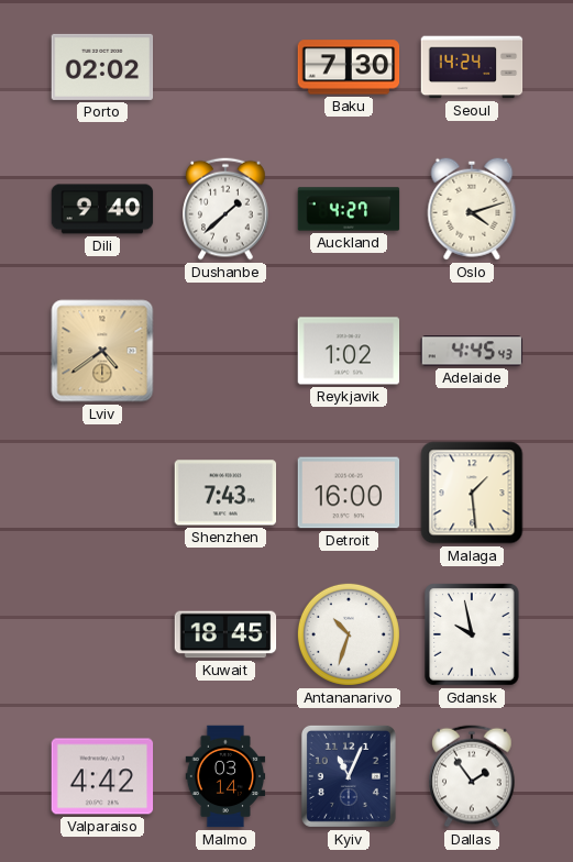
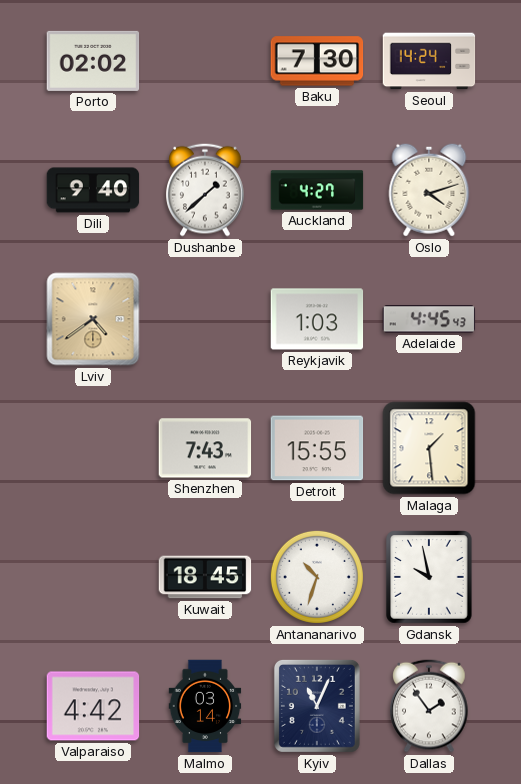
Reykjavik: 1:02 -> 1:03 (317, 319)
Detroit: 16:00 -> 15:55 (317, 448)
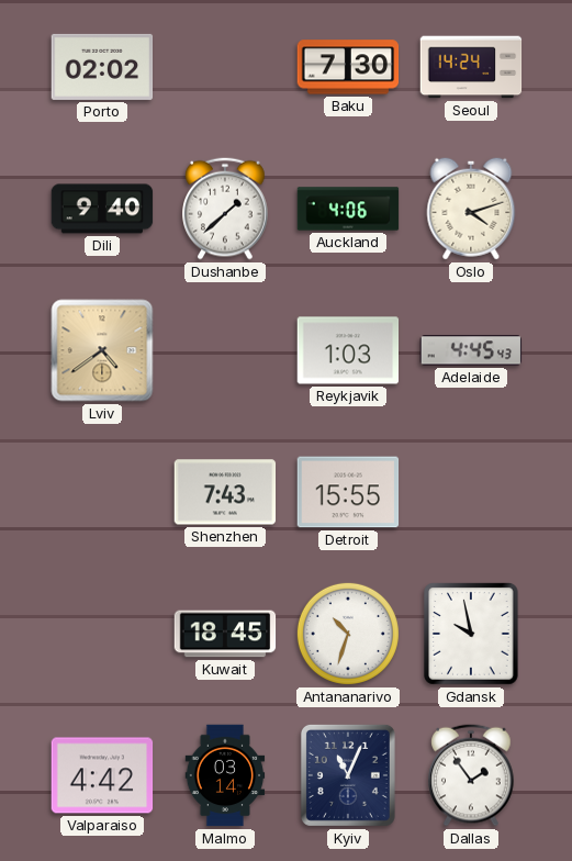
Auckland: 4:27 -> 4:06 (348, 209)
Malaga: 1:29 -> none (429, 448)
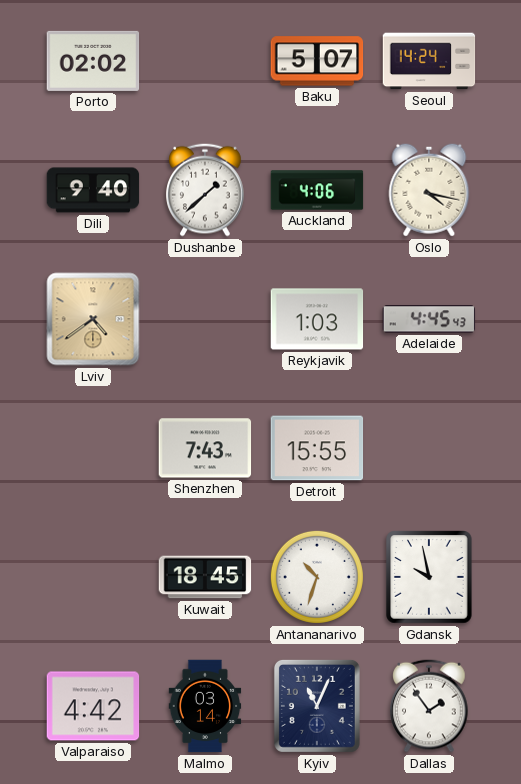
Baku: 7:30 -> 5:07 (317, 61)
Oslo: 4:12 -> 4:17 (429, 190)
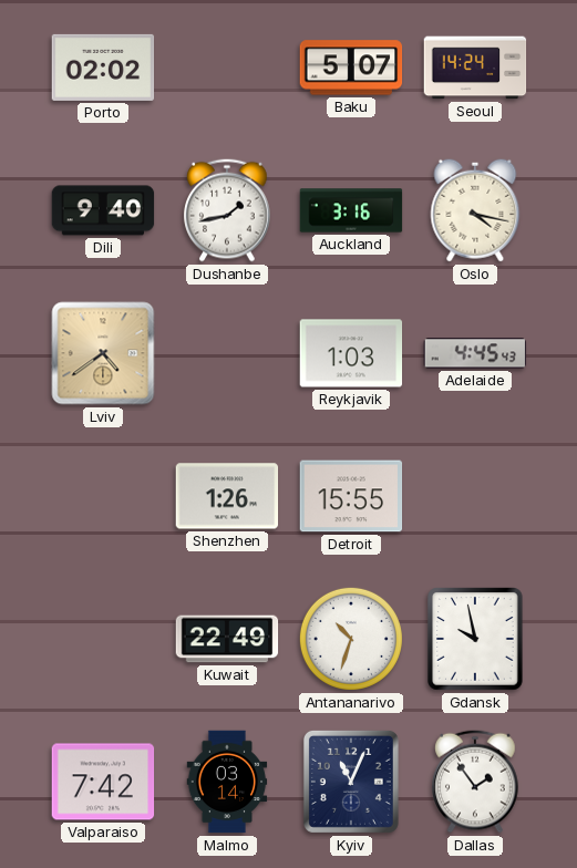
Dushanbe: 1:38 -> 1:43 (227, 210)
Auckland: 4:06 -> 3:16 (351, 210)
Shenzhen: 7:43 -> 1:26 (227, 496)
Kuwait: 18:45 -> 22:49 (227, 639)
Valparaiso: 4:42 -> 7:42 (103, 782)
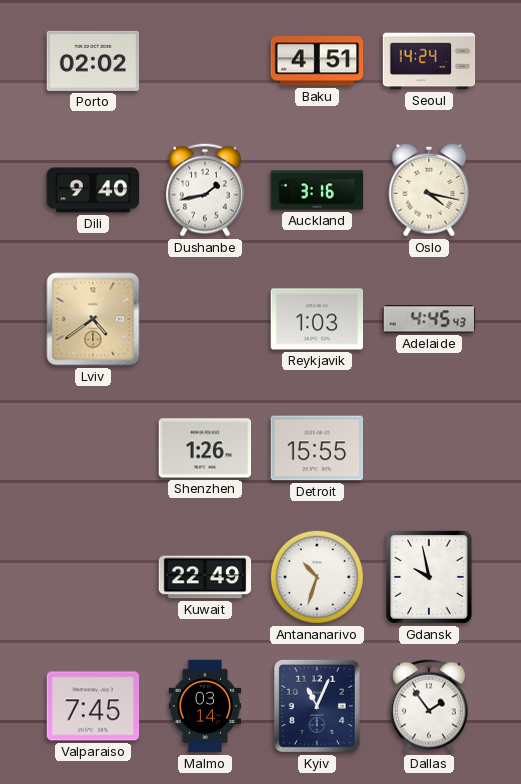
Baku: 5:07 -> 4:51 (317, 61)
Valparaiso: 7:42 -> 7:45 (93, 706)
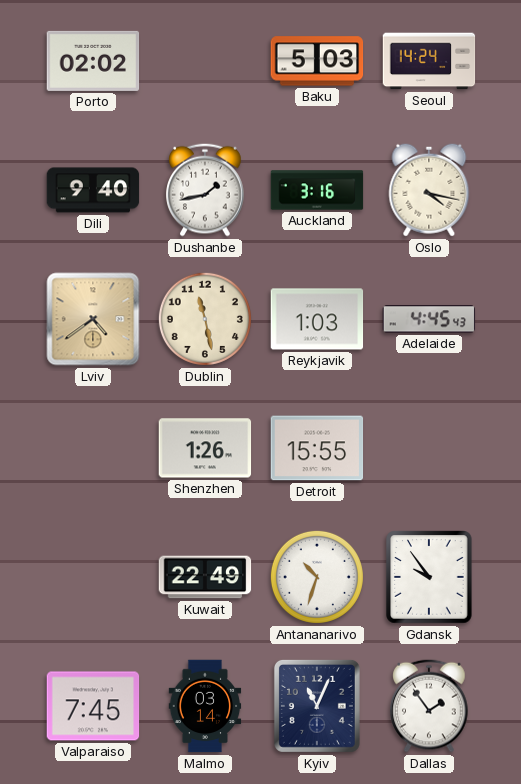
Baku: 4:51 -> 5:03 (317, 61)
Dublin: none -> 11:28 (205, 319)
Gdansk: 9:58 -> 9:54 (429, 577)
